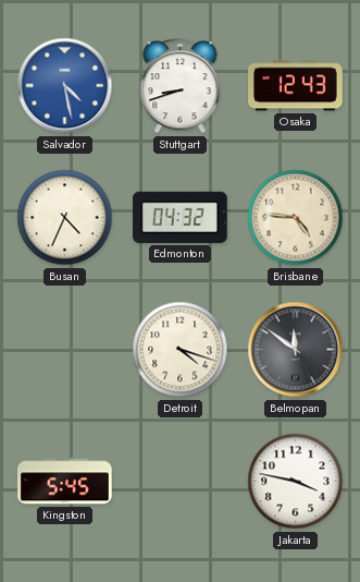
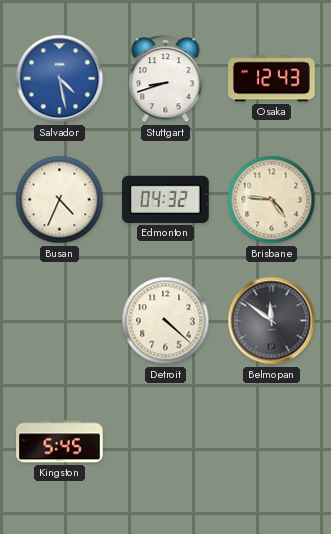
Detroit: 4:18 -> 4:22 (166, 321)
Jakarta: 3:47 -> none (296, 482)
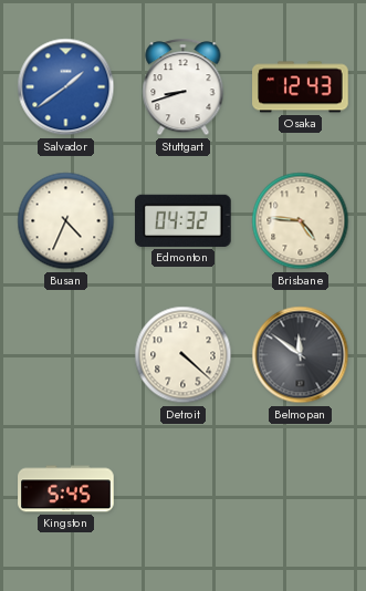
Salvador: 4:28 -> 1:39 (66, 87)
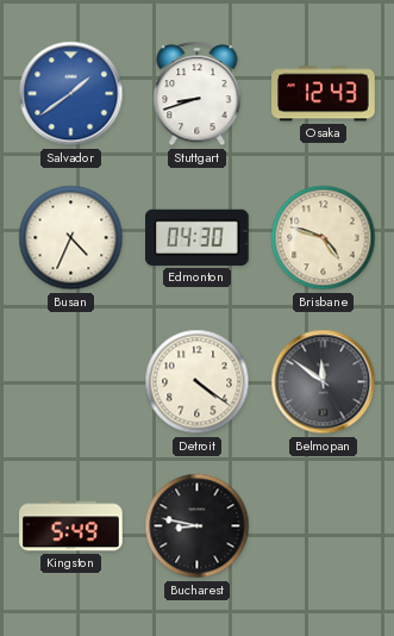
Edmonton: 04:32 -> 04:30 (198, 237)
Brisbane: 4:46 -> 4:48 (324, 238)
Detroit: 4:22 -> 4:21 (198, 382)
Kingston: 5:45 -> 5:49 (71, 526)
Bucharest: none -> 8:47 (198, 526)
